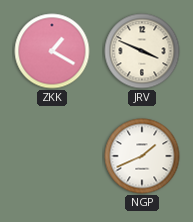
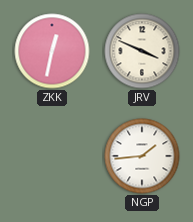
ZKK: 1:20 -> 12:32 (52, 51)
NGP: 1:41 -> 1:44 (142, 156)
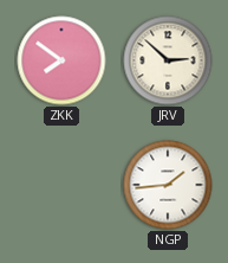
ZKK: 12:32 -> 7:51 (61, 60)
JRV: 3:49 -> 2:52 (168, 60)
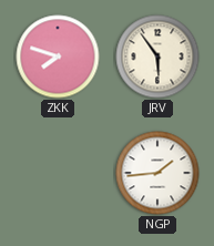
ZKK: 7:51 -> 7:48 (58, 57)
JRV: 2:52 -> 5:54 (157, 57)
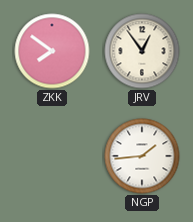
ZKK: 7:48 -> 7:51 (52, 51)
JRV: 5:54 -> 12:54 (142, 51)
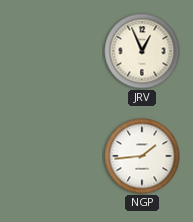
ZKK: 7:51 -> none (52, 51)
JRV: 12:54 -> 12:56 (142, 51)
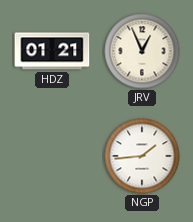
HDZ: none -> 01:21 (52, 51)
